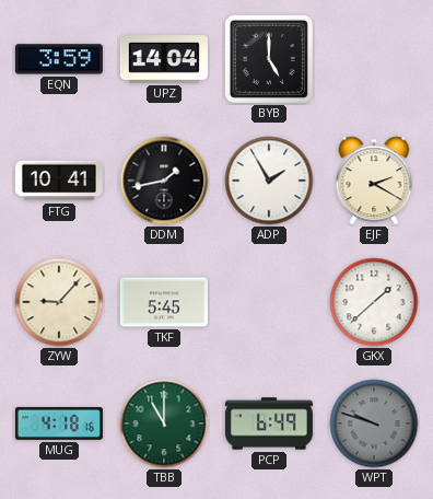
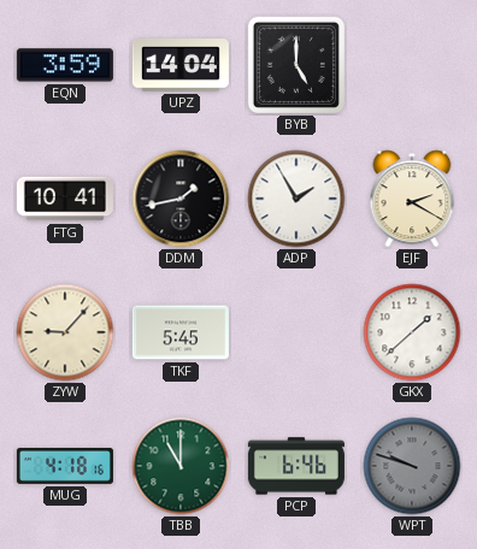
PCP: 6:49 -> 6:46 (296, 466)
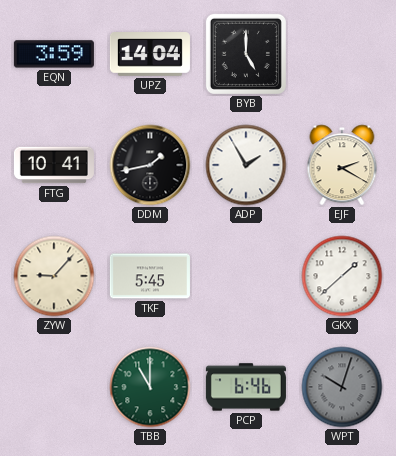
MUG: 4:18 -> none (65, 466)
WPT: 9:48 -> 10:03 (342, 387)
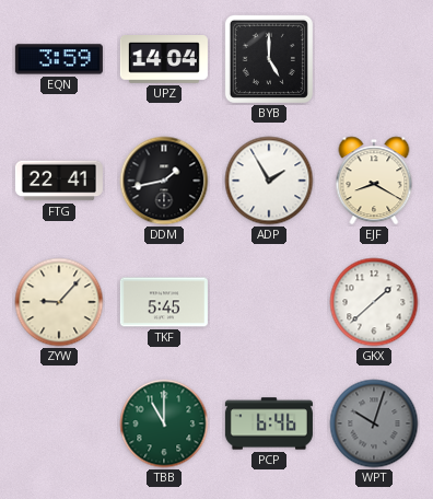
FTG: 10:41 -> 22:41 (59, 181)
EJF: 2:20 -> 8:20 (374, 181)
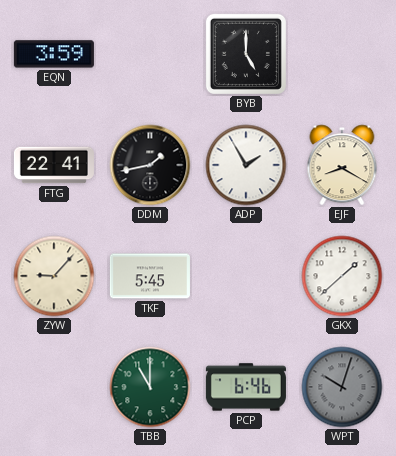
UPZ: 14:04 -> none (164, 60)
